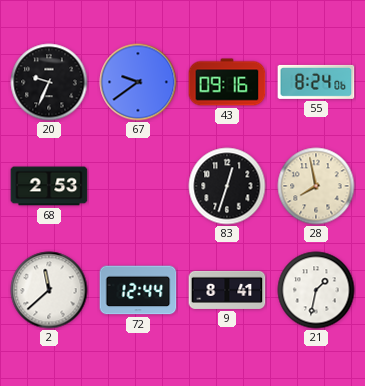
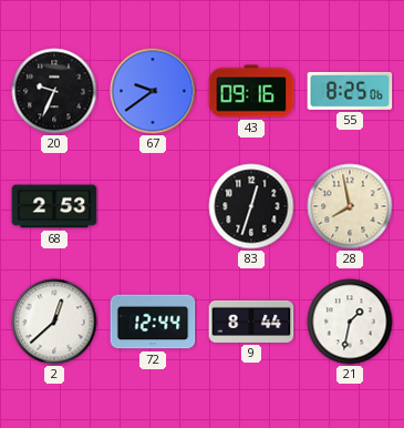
55: 8:24 -> 8:25 (350, 91)
2: 11:38 -> 12:38 (54, 322)
9: 8:41 -> 8:44 (251, 322)
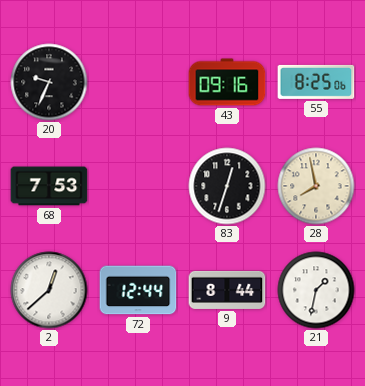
67: 9:39 -> none (153, 91)
68: 2:53 -> 7:53 (49, 186)
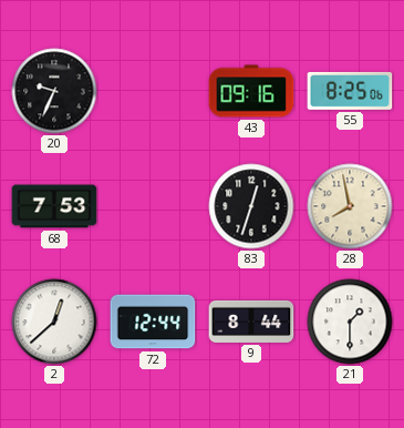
21: 1:32 -> 1:30 (350, 322)
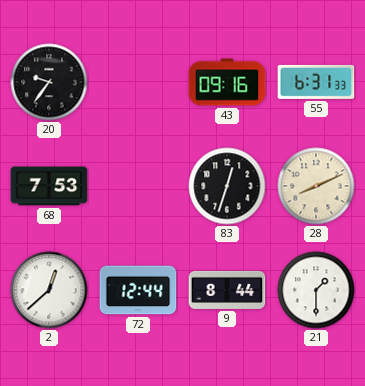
20: 9:34 -> 9:36 (49, 82)
55: 8:25 -> 6:31 (316, 82)
28: 7:58 -> 8:11 (316, 186)
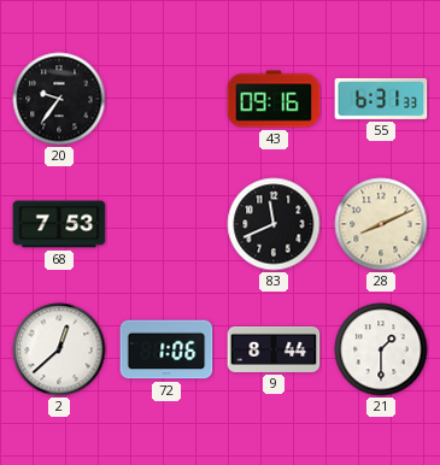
83: 12:33 -> 11:41 (274, 224)
72: 12:44 -> 1:06 (166, 349)
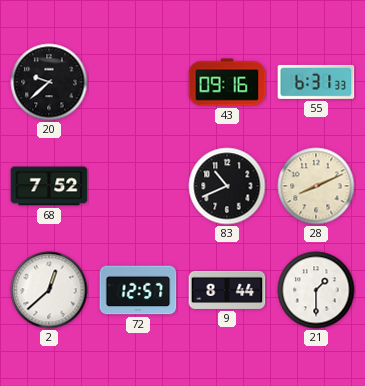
20: 9:36 -> 9:38 (49, 82)
68: 7:53 -> 7:52 (49, 186)
83: 11:41 -> 10:41 (227, 186)
72: 1:06 -> 12:57 (138, 290)
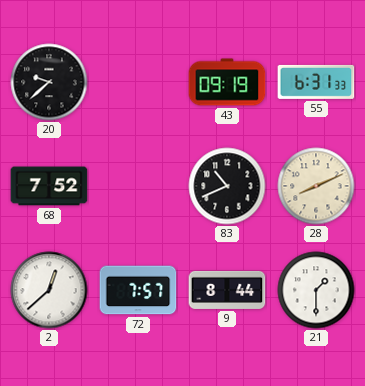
43: 09:16 -> 09:19 (227, 82)
72: 12:57 -> 7:57 (138, 290)
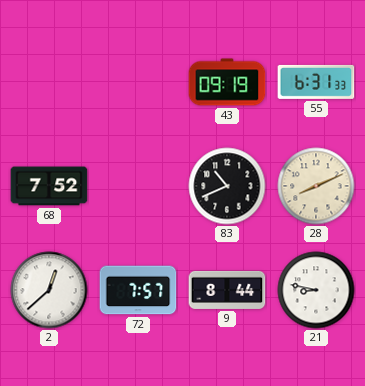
20: 9:38 -> none (49, 82)
21: 1:30 -> 8:47 (316, 290)
